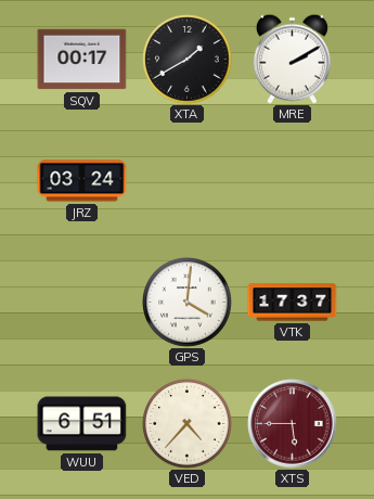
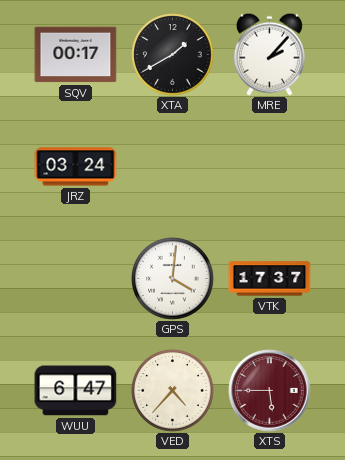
MRE: 2:10 -> 2:07 (269, 54)
WUU: 6:51 -> 6:47 (76, 391)
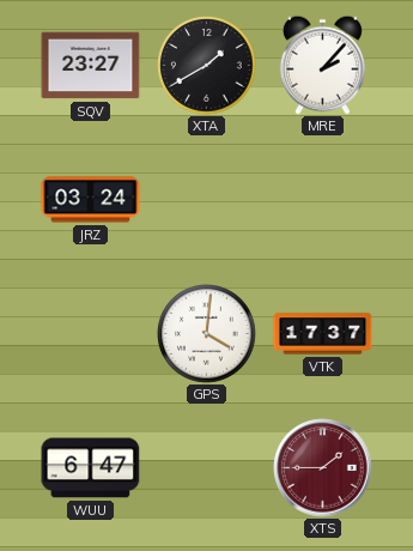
SQV: 00:17 -> 23:27 (91, 66)
VED: 4:37 -> none (173, 391)
XTS: 5:45 -> 1:45 (323, 468)
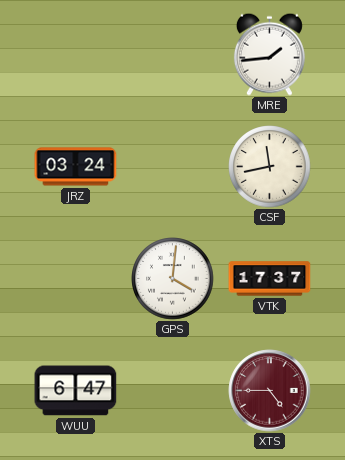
SQV: 23:27 -> none (91, 66)
XTA: 1:40 -> none (207, 66)
MRE: 2:07 -> 1:44 (269, 54)
CSF: none -> 11:43 (270, 167)
XTS: 1:45 -> 4:45 (270, 391)
